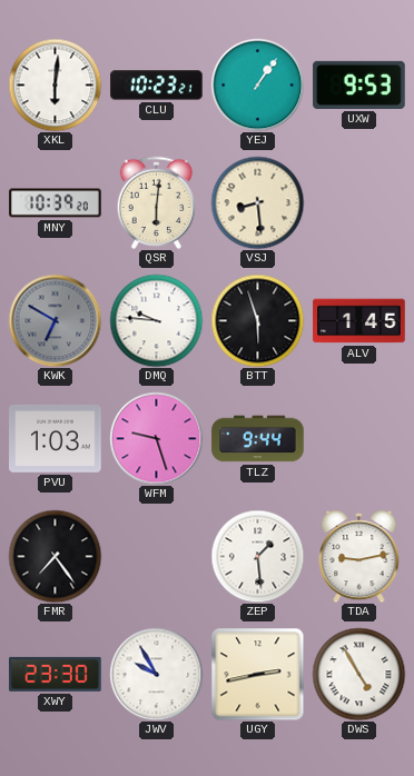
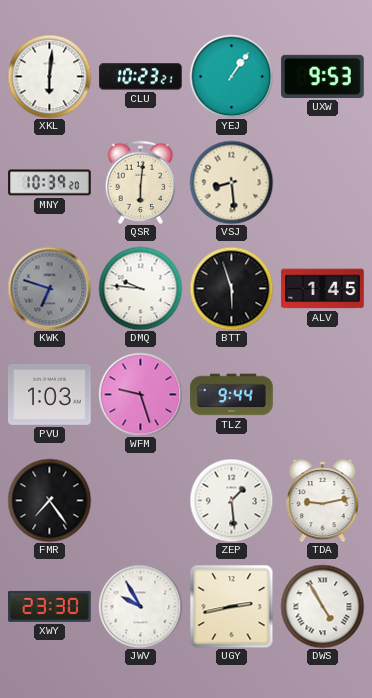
KWK: 6:50 -> 6:48 (49, 288)
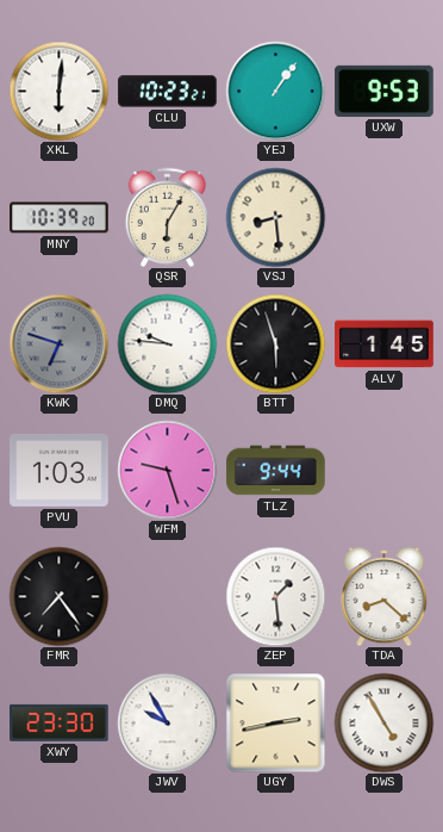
QSR: 6:01 -> 6:05 (168, 217)
TDA: 9:13 -> 8:22 (385, 597)
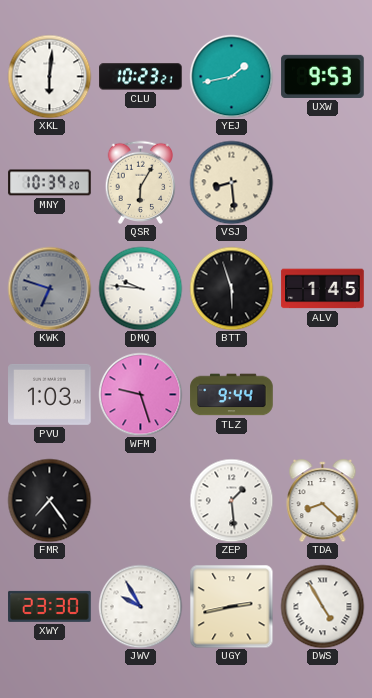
YEJ: 1:06 -> 1:43 (231, 76)
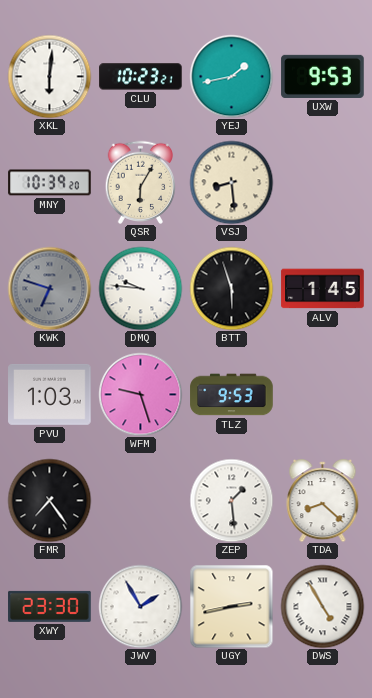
TLZ: 9:44 -> 9:53 (232, 395)
JWV: 9:55 -> 1:55 (140, 606)
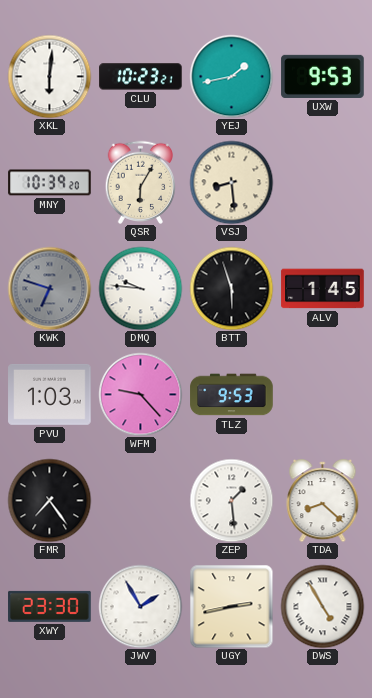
WFM: 9:27 -> 9:23 (140, 394)
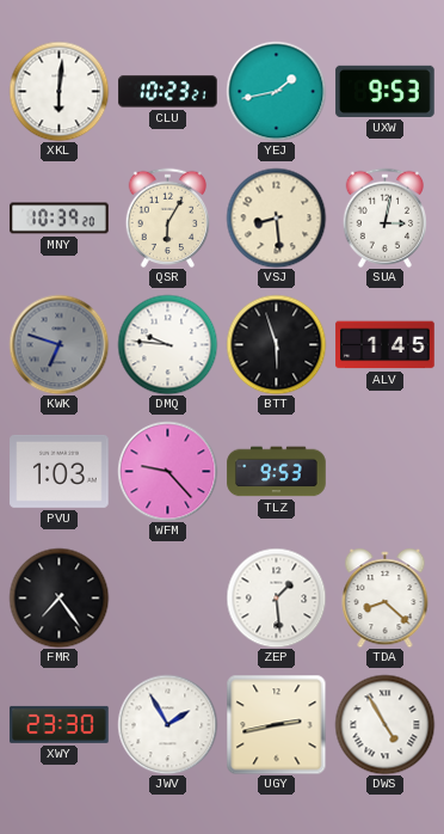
SUA: none -> 3:02 (386, 217)
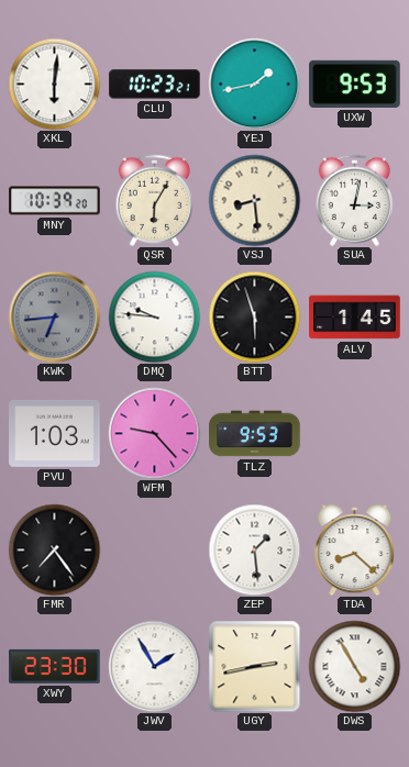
KWK: 6:48 -> 6:44 (54, 316)
